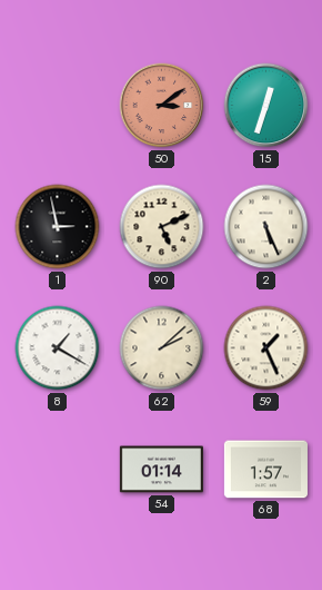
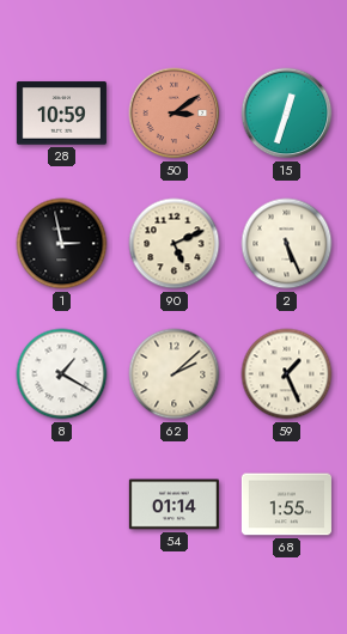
28: none -> 10:59 (61, 114)
68: 1:57 -> 1:55 (286, 505)
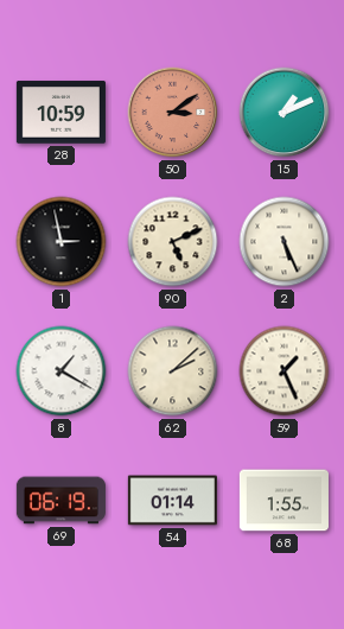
15: 12:33 -> 1:11 (285, 113)
69: none -> 06:19 (60, 501)
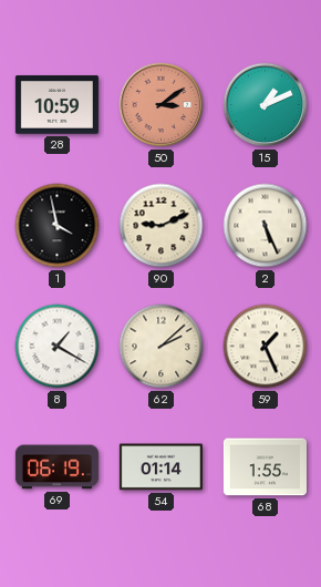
1: 2:58 -> 3:58 (58, 226)
90: 5:11 -> 9:11 (162, 226)
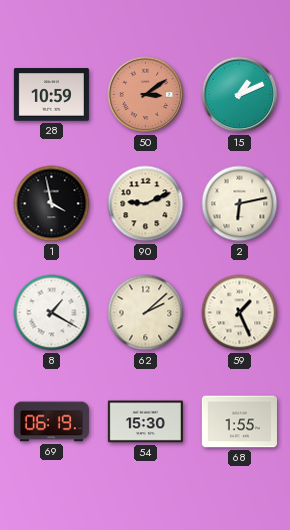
2: 5:26 -> 6:13 (240, 204)
54: 01:14 -> 15:30 (145, 422)
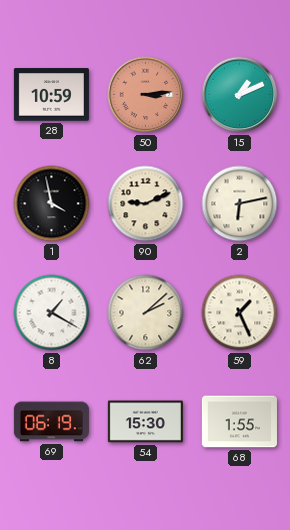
50: 3:09 -> 3:14 (146, 95)
